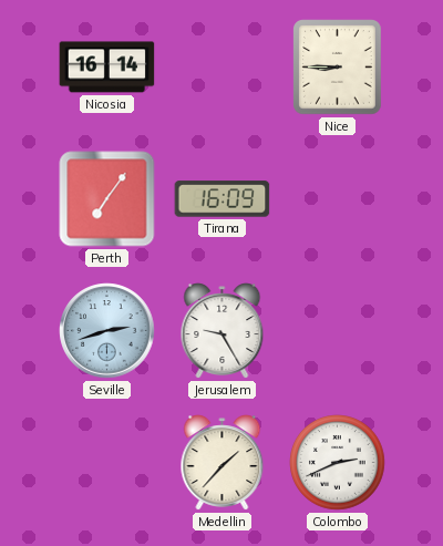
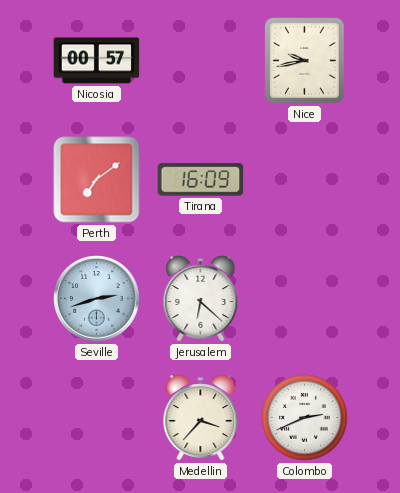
Nicosia: 16:14 -> 00:57 (97, 61)
Nice: 8:45 -> 9:43 (305, 61)
Perth: 7:06 -> 7:09 (97, 180)
Jerusalem: 9:25 -> 6:22 (201, 299)
Medellin: 1:37 -> 3:37 (201, 418)
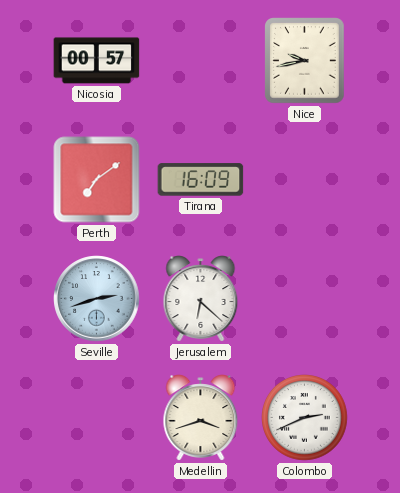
Medellin: 3:37 -> 3:42 (201, 418)
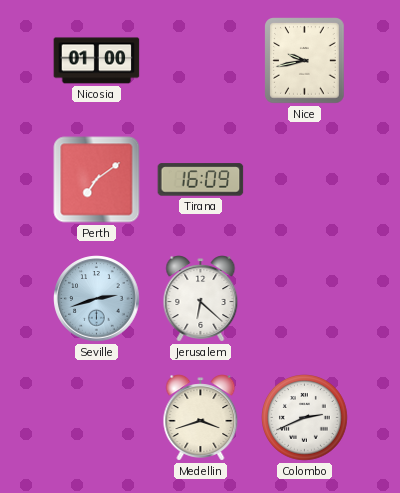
Nicosia: 00:57 -> 01:00 (97, 61)
